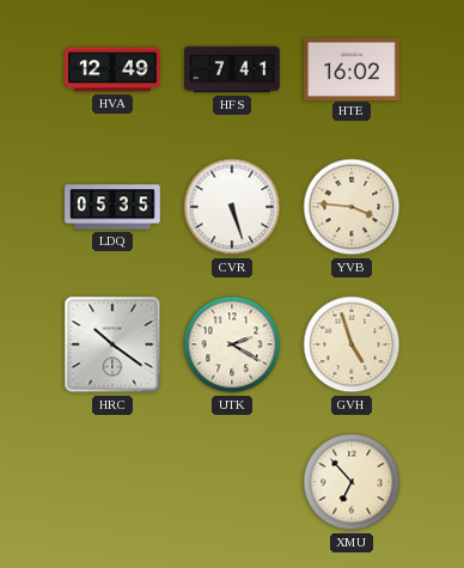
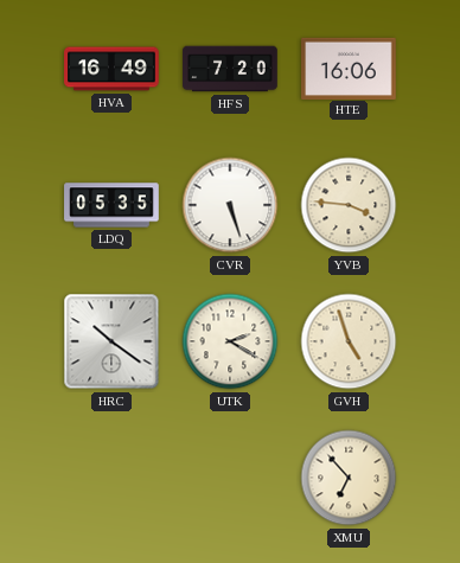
HVA: 12:49 -> 16:49 (111, 69)
HFS: 7:41 -> 7:20 (230, 69)
HTE: 16:02 -> 16:06 (349, 68)
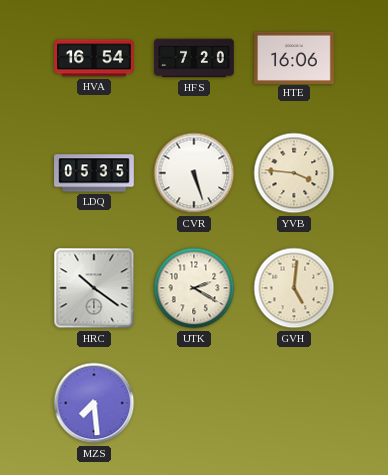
HVA: 16:49 -> 16:54 (94, 58)
GVH: 4:57 -> 5:01 (294, 288)
MZS: none -> 7:29 (94, 403)
XMU: 6:53 -> none (349, 478)
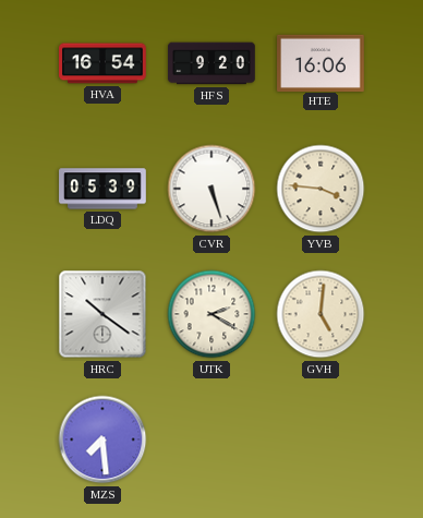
HFS: 7:20 -> 9:20 (211, 63)
LDQ: 05:35 -> 05:39 (102, 189)
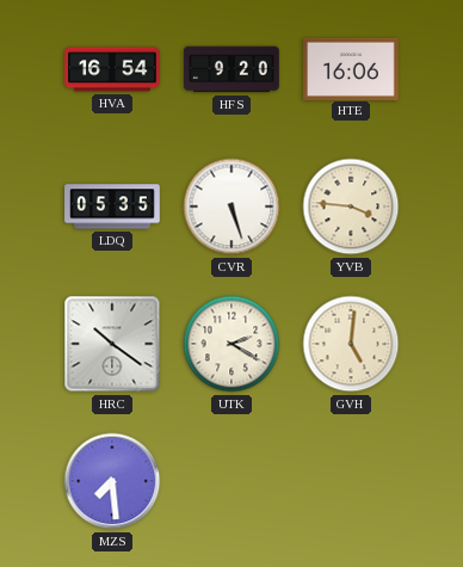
LDQ: 05:39 -> 05:35 (112, 207)
